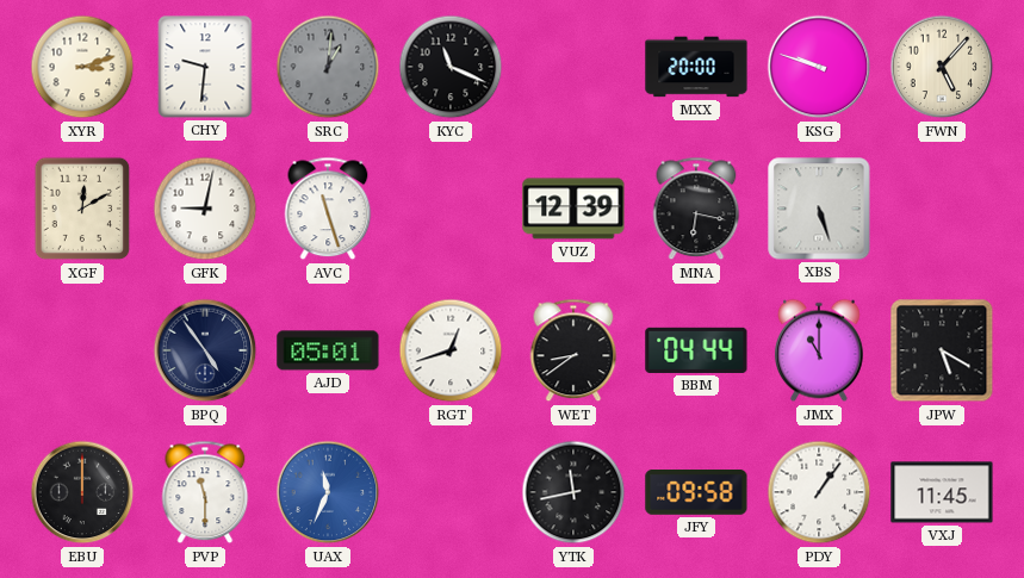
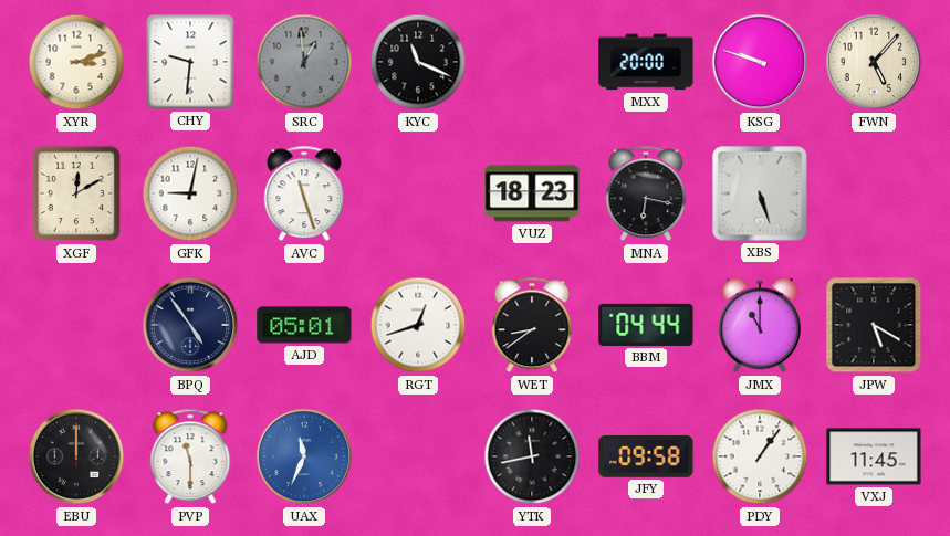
SRC: 1:01 -> 12:59 (304, 62)
VUZ: 12:39 -> 18:23 (532, 193)
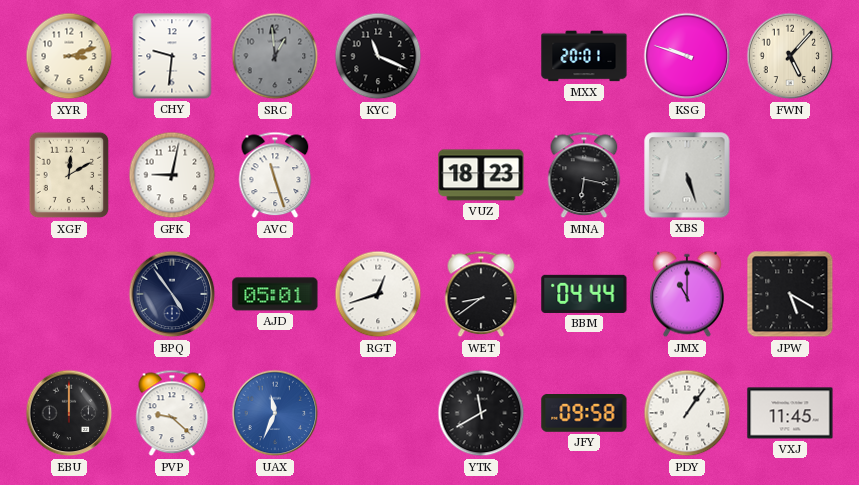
MXX: 20:00 -> 20:01 (584, 56)
PVP: 11:30 -> 9:22 (172, 413)
YTK: 11:43 -> 11:40 (481, 413)
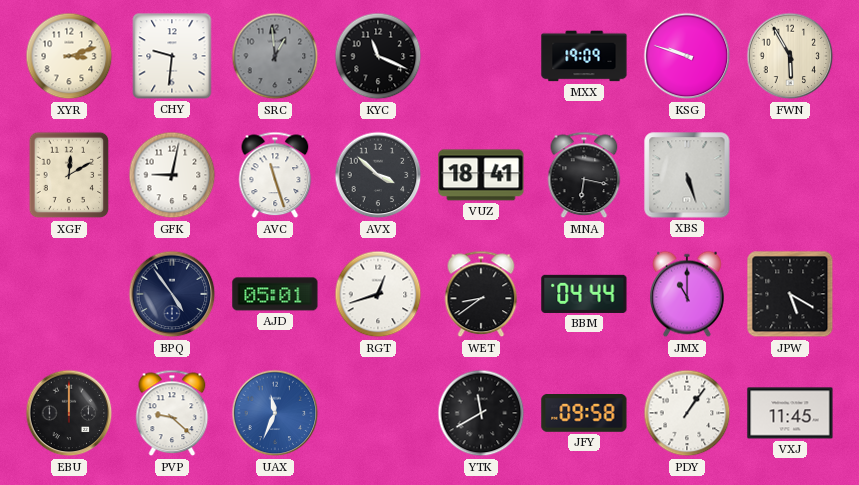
MXX: 20:01 -> 19:09 (584, 56)
FWN: 5:07 -> 5:55 (790, 56)
AVX: none -> 3:52 (378, 175)
VUZ: 18:23 -> 18:41 (481, 175)
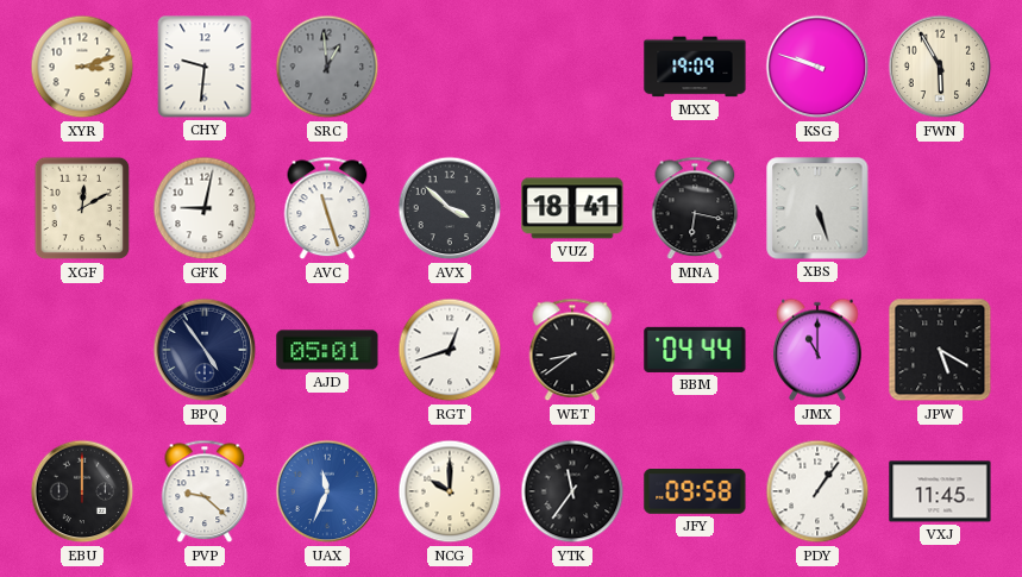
KYC: 11:19 -> none (378, 56)
NCG: none -> 10:00 (450, 491)
YTK: 11:40 -> 11:36 (572, 491)
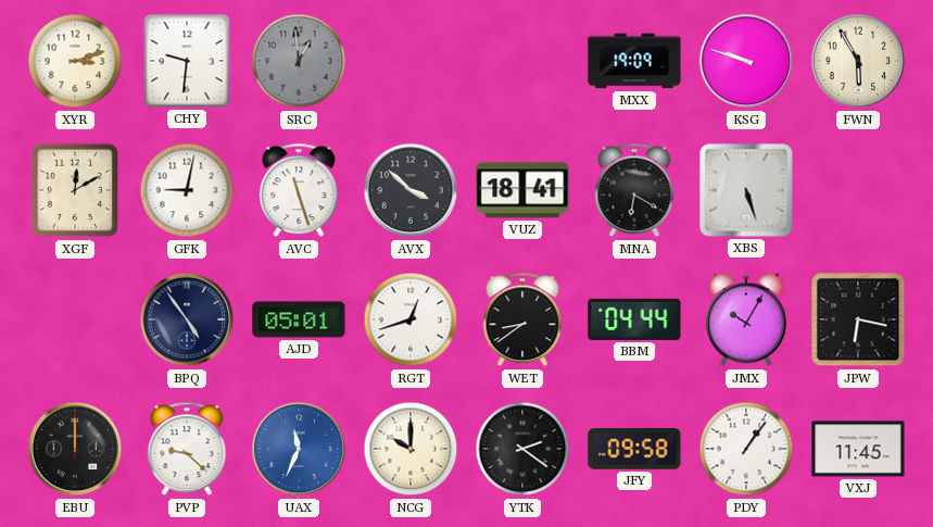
MNA: 6:17 -> 6:20 (634, 190)
JMX: 11:00 -> 10:05 (747, 319)
JPW: 5:20 -> 6:17 (858, 319)
YTK: 11:36 -> 2:21 (522, 449)
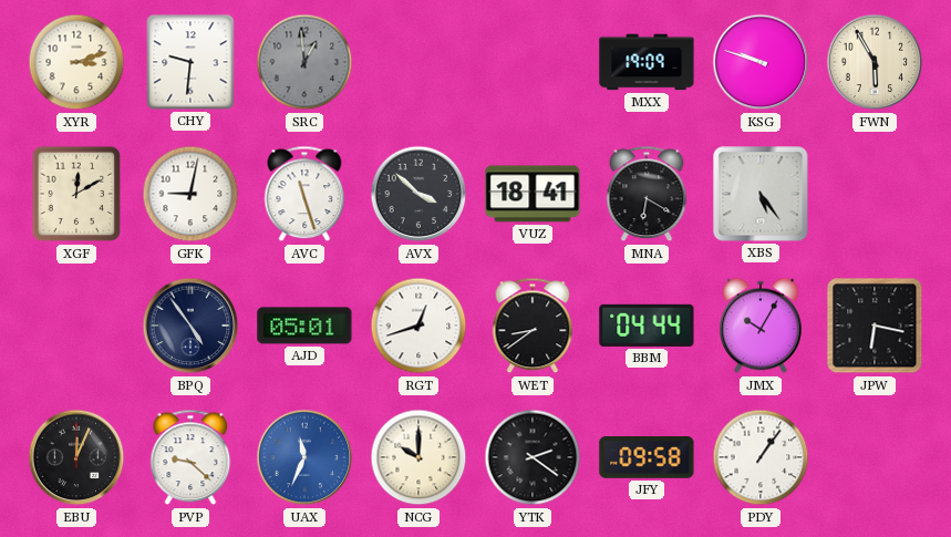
XBS: 5:27 -> 5:24 (761, 194)
EBU: 12:00 -> 12:04 (76, 457)
VXJ: 11:45 -> none (858, 449)
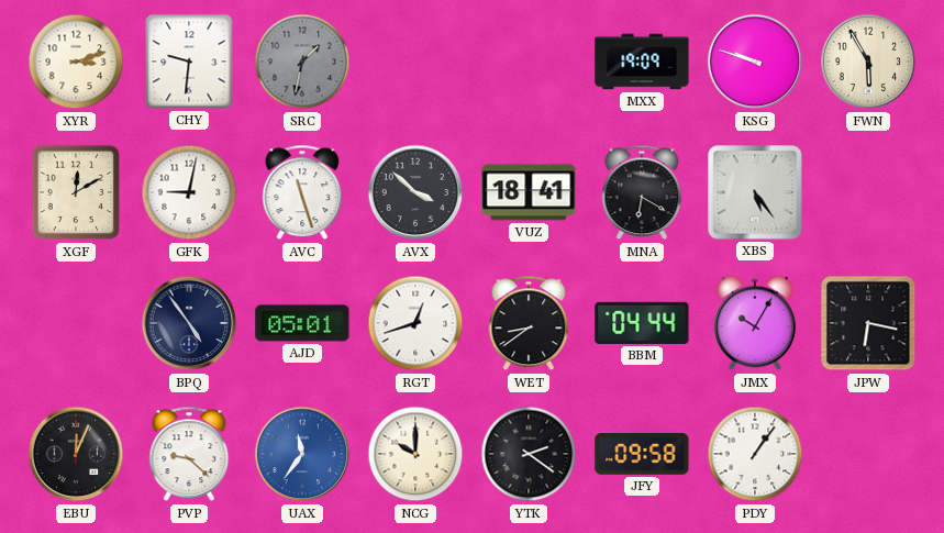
SRC: 12:59 -> 1:32 (302, 62)
UAX: 11:34 -> 11:36 (302, 454)
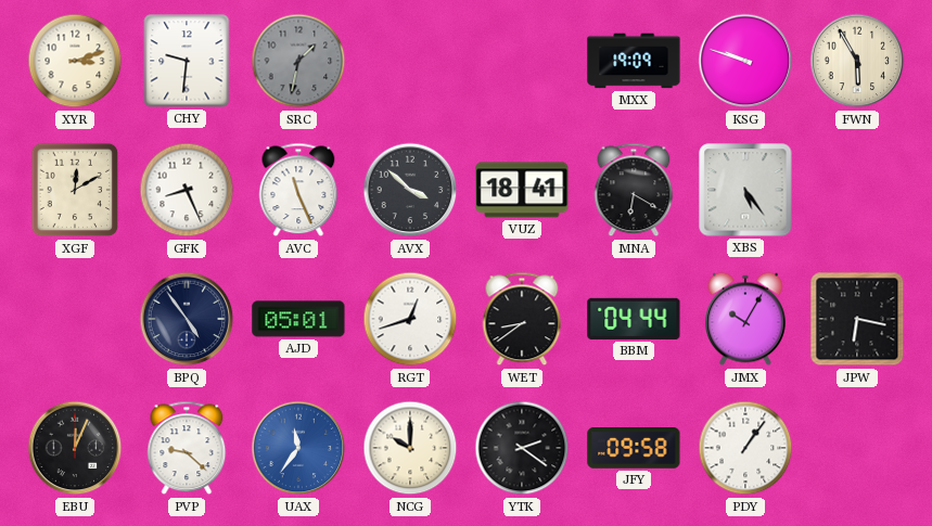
GFK: 9:02 -> 8:26 (187, 190)
AVC: 11:27 -> 11:26 (298, 190)
